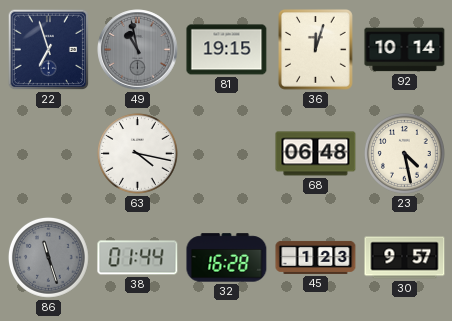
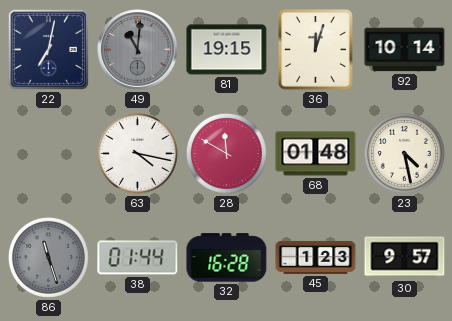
22: 6:57 -> 7:02 (49, 50)
49: 10:58 -> 11:01 (138, 50)
28: none -> 11:50 (226, 153)
68: 06:48 -> 01:48 (316, 154)
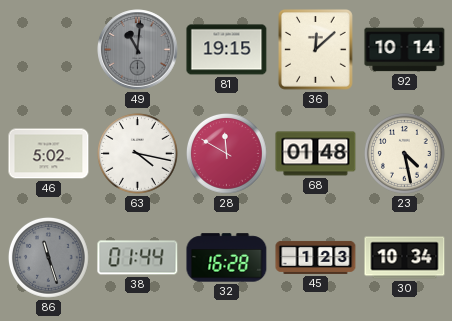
22: 7:02 -> none (49, 50)
36: 12:03 -> 12:08 (315, 50)
46: none -> 5:02 (49, 154)
30: 9:57 -> 10:34 (405, 258)
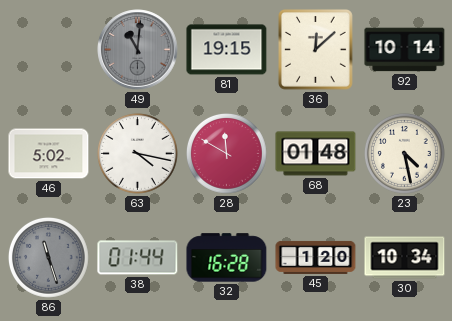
45: 1:23 -> 1:20 (316, 257)
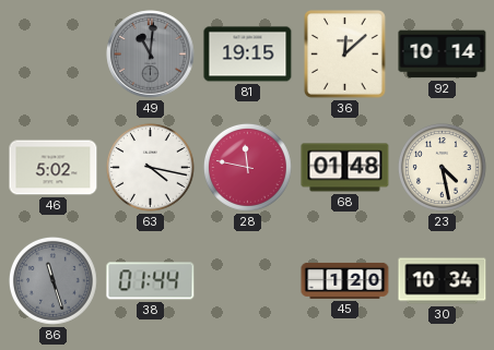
28: 11:50 -> 11:47 (247, 167)
32: 16:28 -> none (227, 258)
